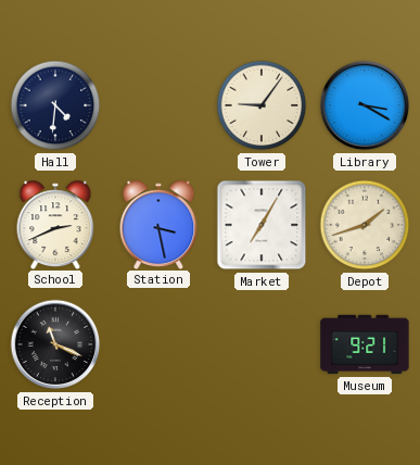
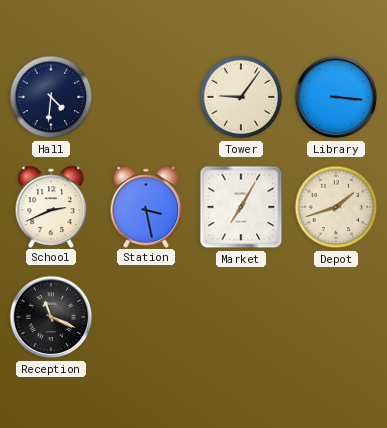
Library: 3:20 -> 3:16 (336, 97)
Museum: 9:21 -> none (365, 344)
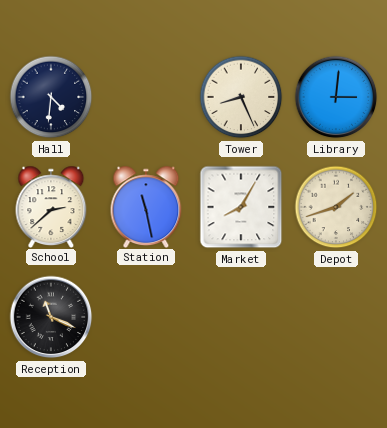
Tower: 9:06 -> 8:26 (241, 97)
Library: 3:16 -> 3:01 (336, 97)
School: 2:41 -> 2:38 (51, 206)
Station: 3:28 -> 11:28 (146, 206)
Market: 7:05 -> 8:05 (241, 207)
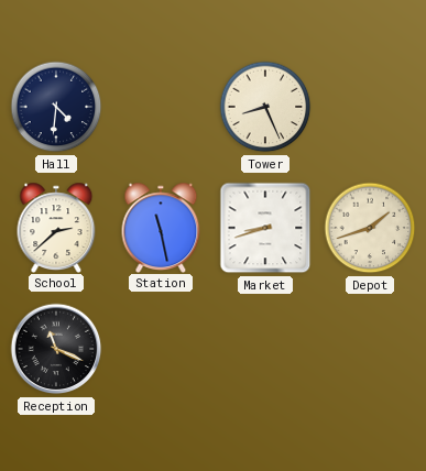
Library: 3:01 -> none (336, 97)
Market: 8:05 -> 8:42 (265, 228)
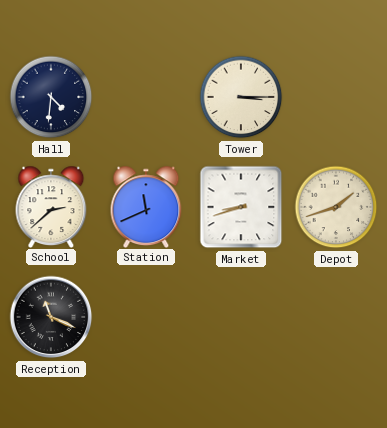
Tower: 8:26 -> 3:15 (241, 97)
Station: 11:28 -> 11:41 (146, 206)
